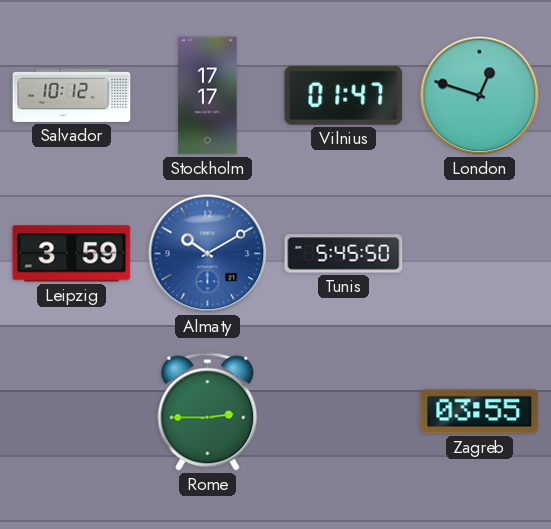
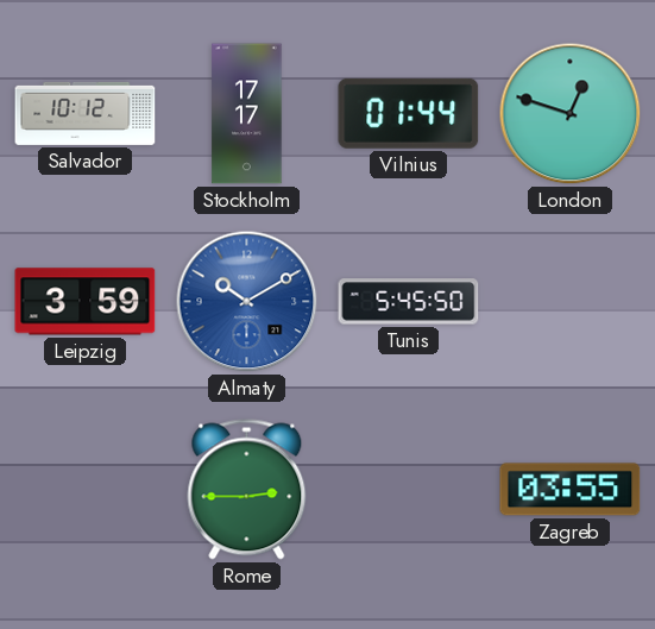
Vilnius: 01:47 -> 01:44 (409, 113)
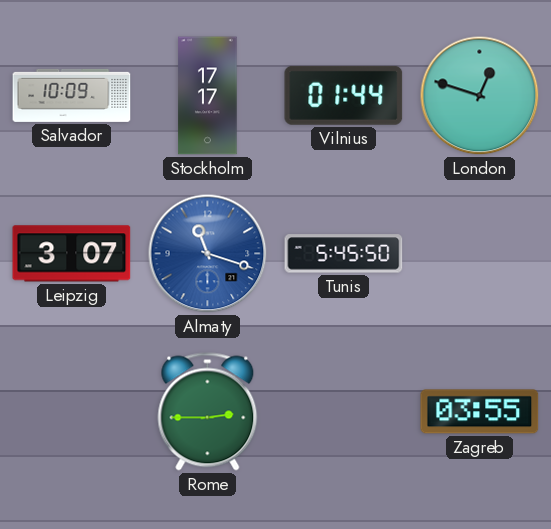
Salvador: 10:12 -> 10:09 (72, 95)
Leipzig: 3:59 -> 3:07 (72, 254)
Almaty: 10:10 -> 11:18 (208, 254)
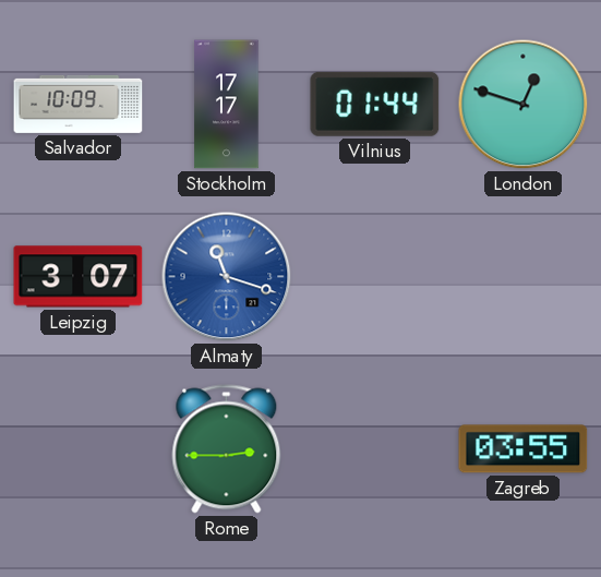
Tunis: 5:45 -> none (344, 254)
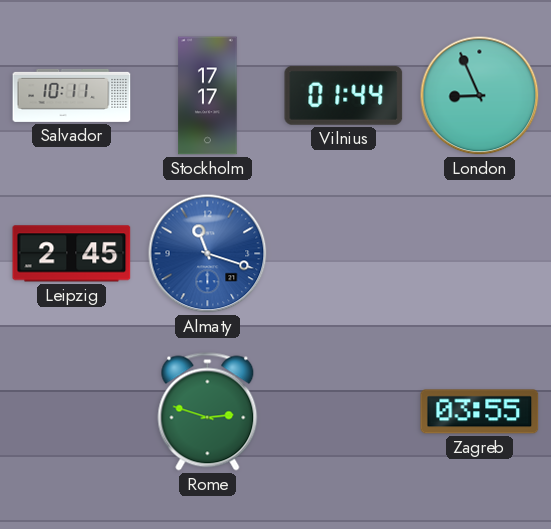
Salvador: 10:09 -> 10:11 (72, 95)
London: 12:48 -> 8:56 (480, 96)
Leipzig: 3:07 -> 2:45 (72, 254)
Rome: 2:45 -> 2:48 (208, 412)
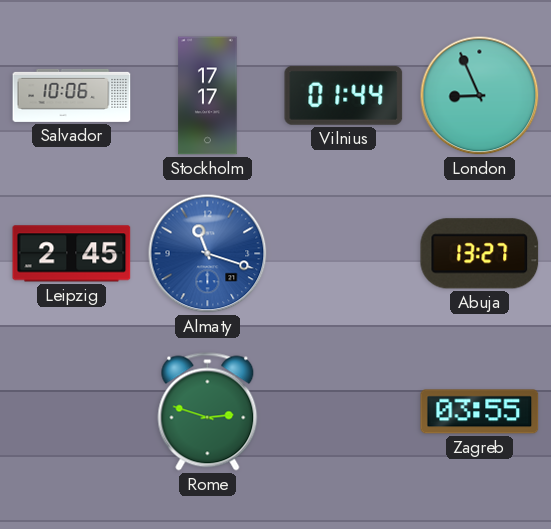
Salvador: 10:11 -> 10:06 (72, 95)
Abuja: none -> 13:27 (480, 254)
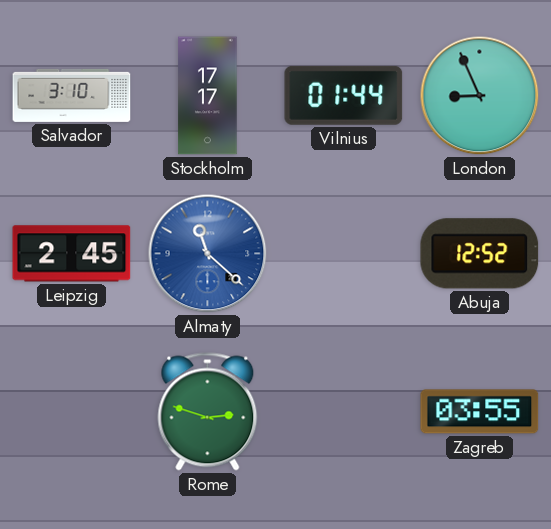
Salvador: 10:06 -> 3:10 (72, 95)
Almaty: 11:18 -> 11:22 (208, 254)
Abuja: 13:27 -> 12:52 (480, 254)
